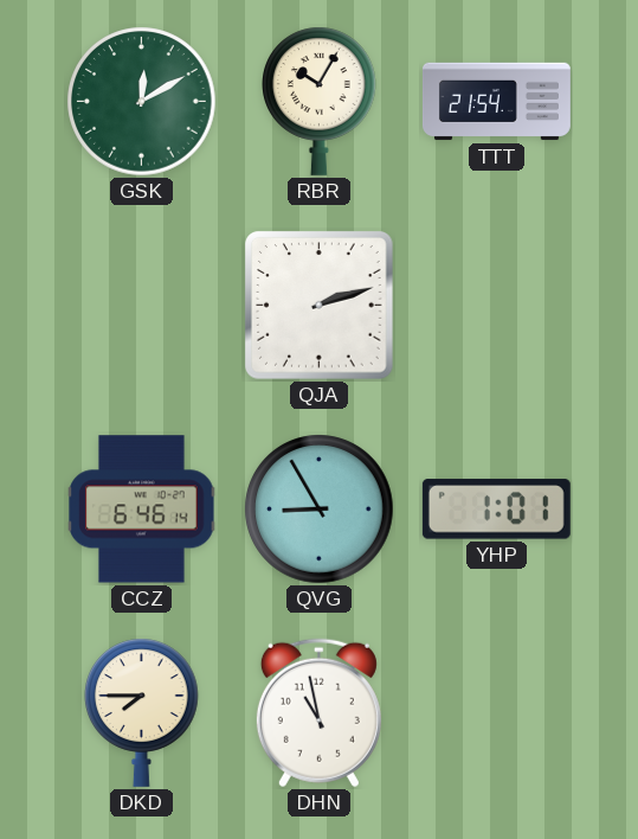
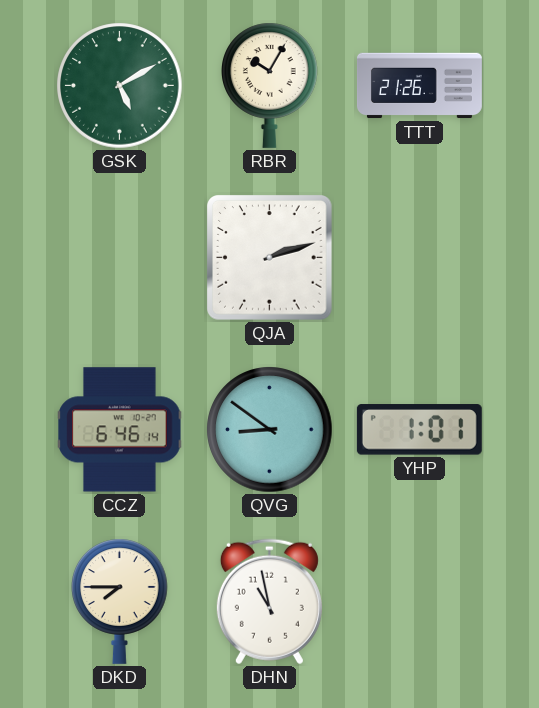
GSK: 12:10 -> 5:10 (120, 86)
TTT: 21:54 -> 21:26 (419, 86)
QVG: 8:55 -> 8:51 (270, 430)
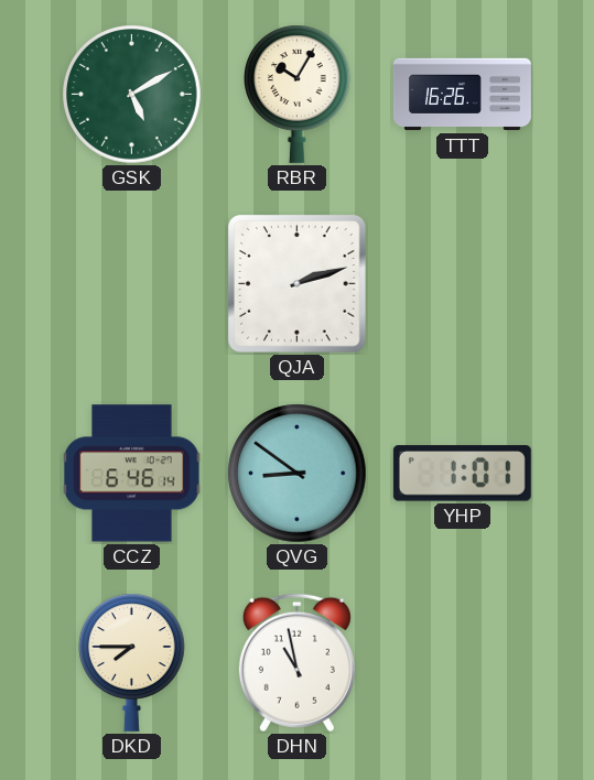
TTT: 21:26 -> 16:26 (462, 95)
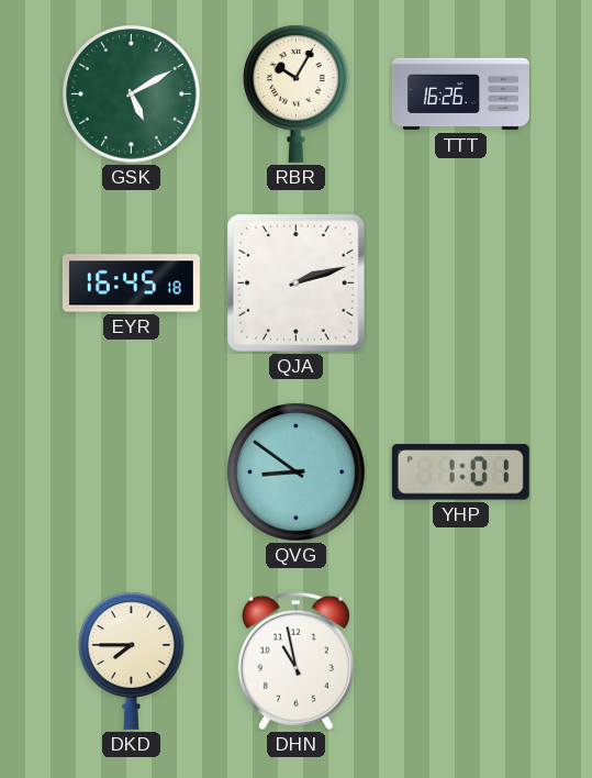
EYR: none -> 16:45 (131, 284)
CCZ: 6:46 -> none (132, 474)
